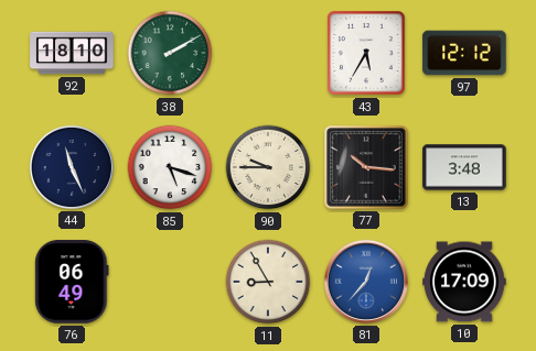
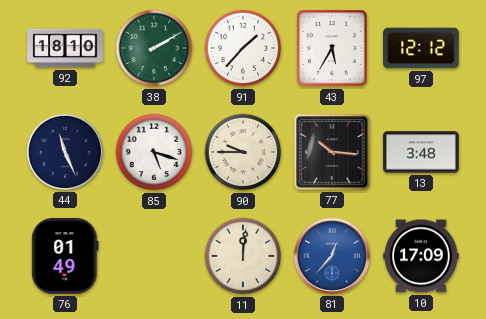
91: none -> 1:37 (243, 48)
76: 06:49 -> 01:49 (65, 256)
11: 8:55 -> 12:01 (243, 256)
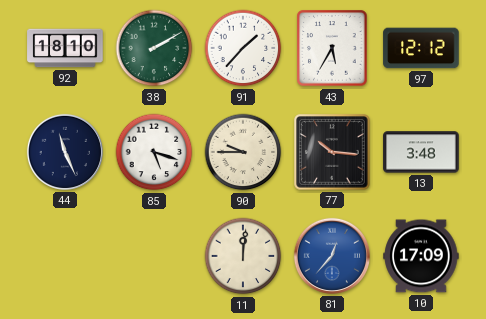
76: 01:49 -> none (65, 256)
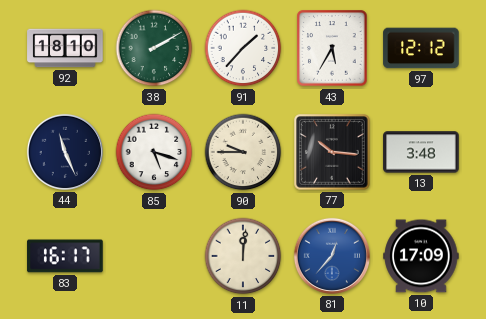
83: none -> 16:17 (65, 256)
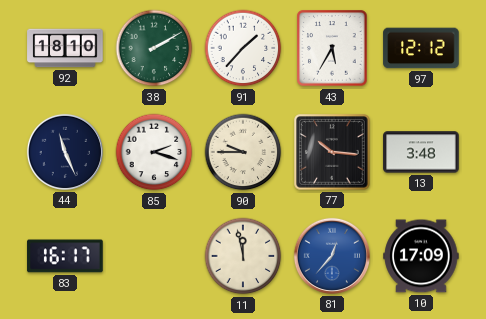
85: 5:18 -> 2:18 (154, 152)
11: 12:01 -> 11:58 (243, 256)
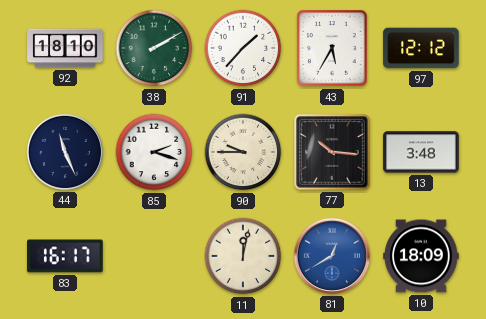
11: 11:58 -> 12:02 (243, 256)
81: 12:37 -> 12:40 (332, 256)
10: 17:09 -> 18:09 (421, 256)
